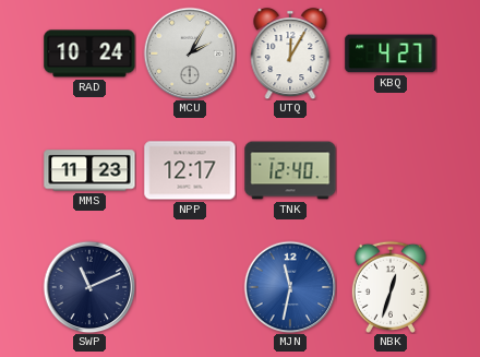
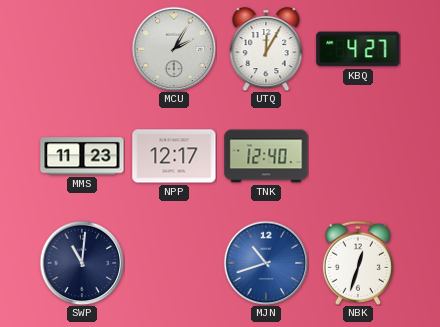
RAD: 10:24 -> none (89, 53)
SWP: 11:11 -> 11:01 (82, 263)
MJN: 11:32 -> 10:42 (266, 263)
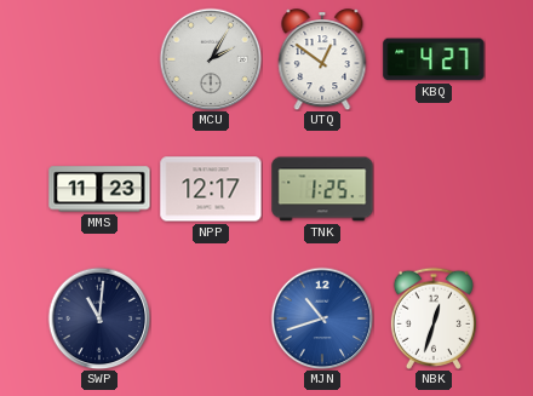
UTQ: 12:05 -> 12:51 (322, 59)
TNK: 12:40 -> 1:25 (322, 189)
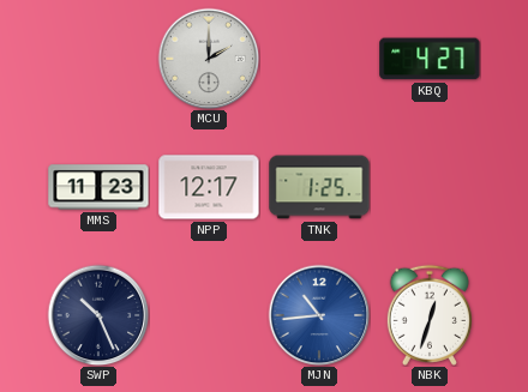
MCU: 2:05 -> 2:00 (209, 59)
UTQ: 12:51 -> none (322, 59)
SWP: 11:01 -> 10:26 (98, 315)
MJN: 10:42 -> 10:44 (319, 315)
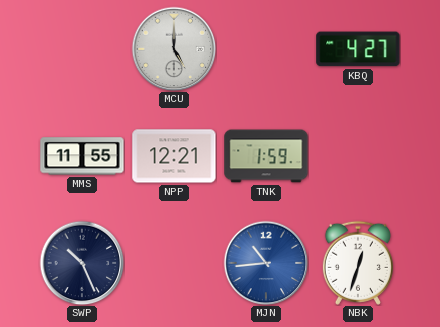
MCU: 2:00 -> 5:00 (174, 49)
MMS: 11:23 -> 11:55 (82, 156)
NPP: 12:17 -> 12:21 (174, 156)
TNK: 1:25 -> 1:59 (266, 156)
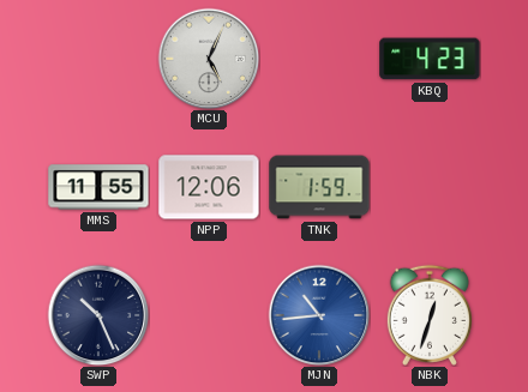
MCU: 5:00 -> 5:04 (209, 59)
KBQ: 4:27 -> 4:23 (430, 59)
NPP: 12:21 -> 12:06 (209, 187)
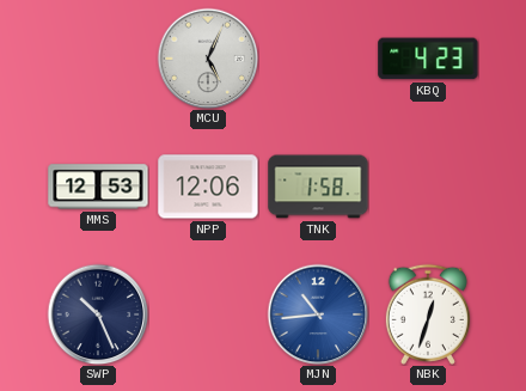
MMS: 11:55 -> 12:53 (98, 187)
TNK: 1:59 -> 1:58 (318, 187)
